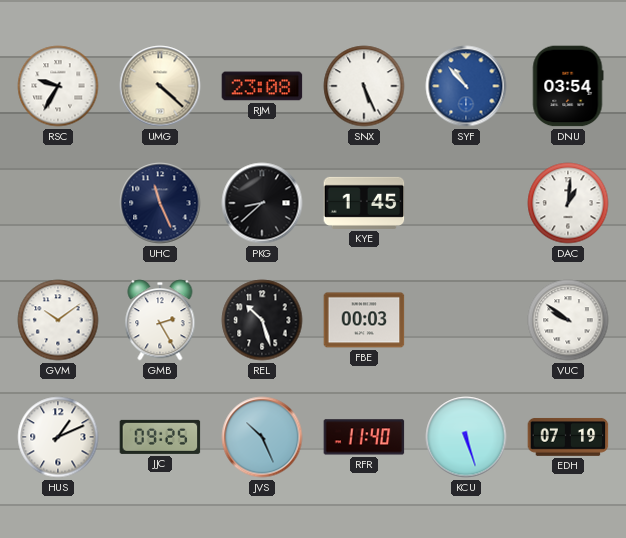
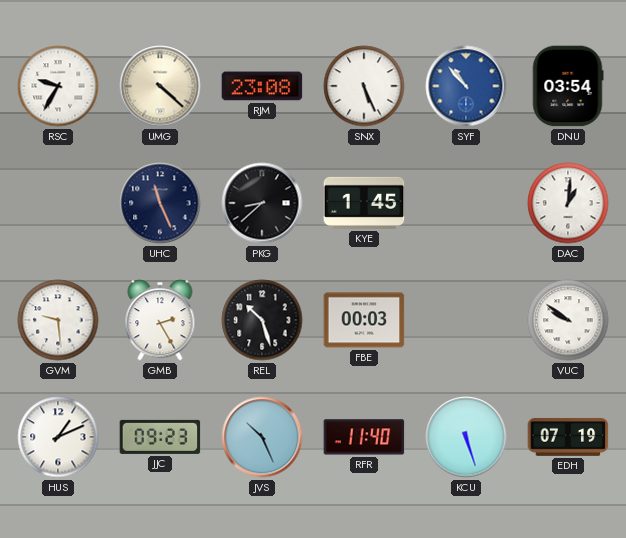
GVM: 10:09 -> 9:29 (58, 320)
JJC: 09:25 -> 09:23 (160, 437)
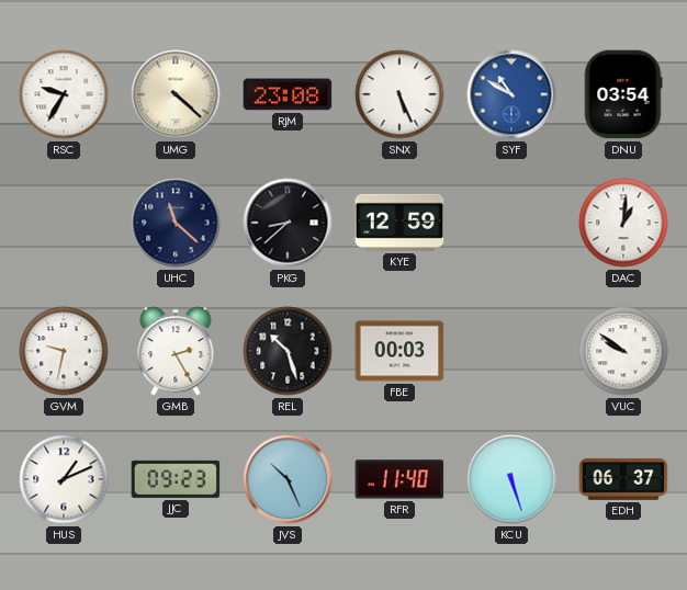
SYF: 10:53 -> 10:50 (511, 94)
UHC: 11:26 -> 11:22 (176, 223)
KYE: 1:45 -> 12:59 (399, 223)
GVM: 9:29 -> 9:32 (64, 351)
EDH: 07:19 -> 06:37 (623, 479)
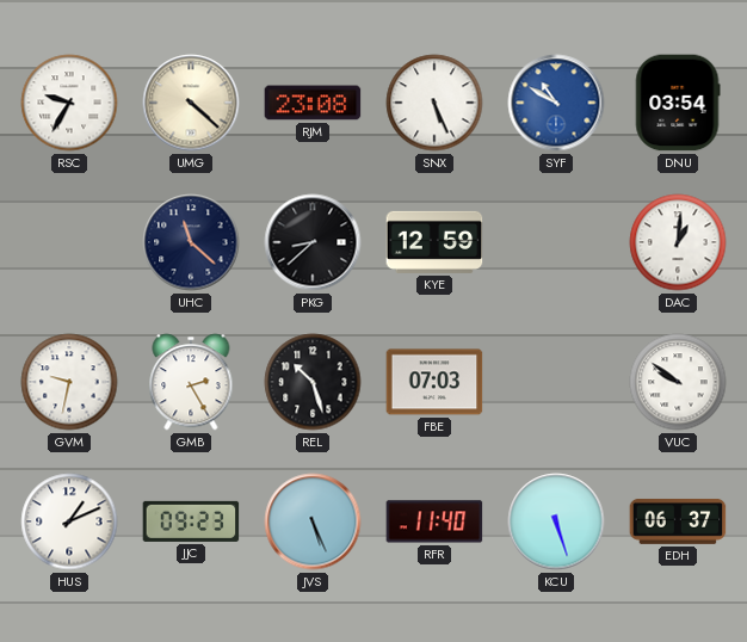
FBE: 00:03 -> 07:03 (434, 382)
JVS: 10:26 -> 5:26 (313, 521)
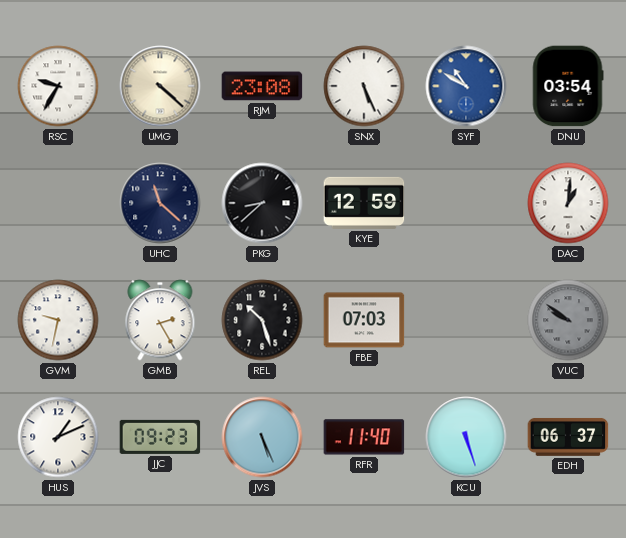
VUC dial: white -> grey (568, 320)
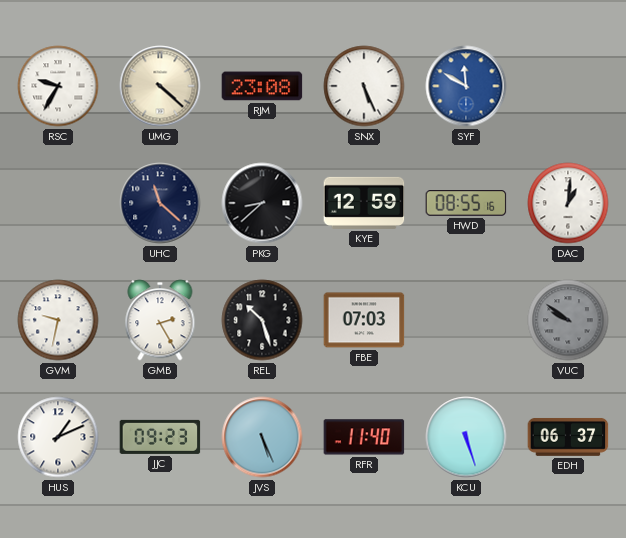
SYF: 10:50 -> 11:50 (466, 86)
DNU: 03:54 -> none (568, 86)
HWD: none -> 08:55 (466, 203)
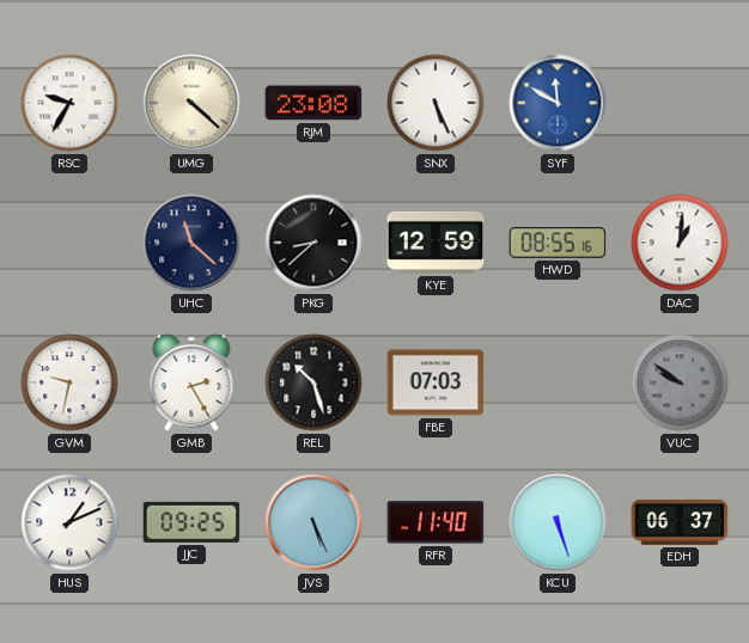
JJC: 09:23 -> 09:25 (191, 522)
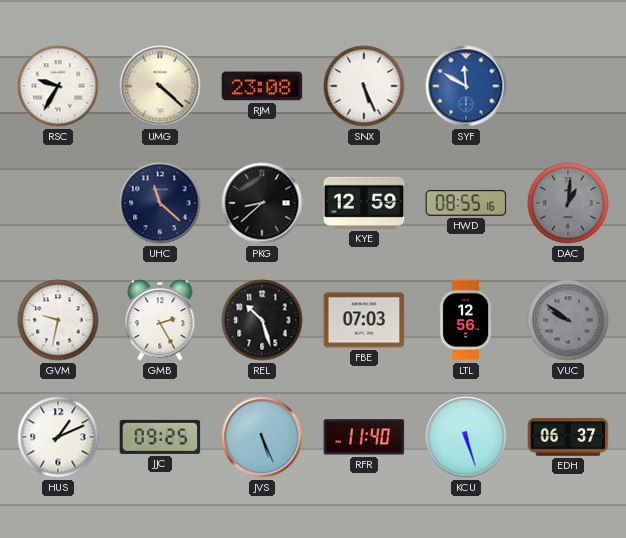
DAC dial: white -> grey (568, 203)
LTL: none -> 12:56 (466, 320)
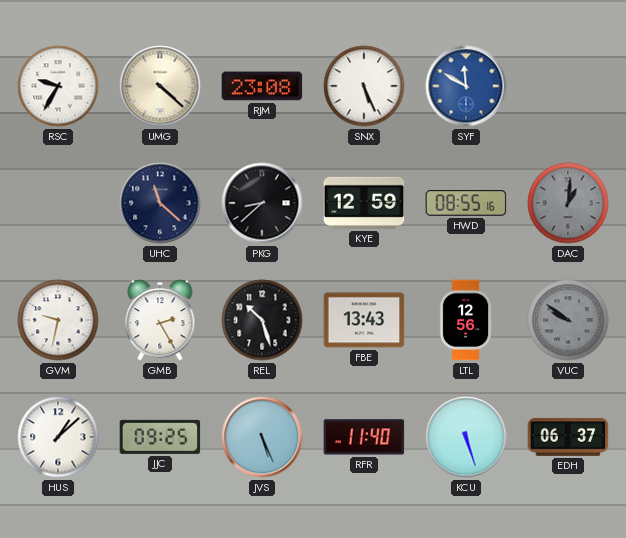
FBE: 07:03 -> 13:43 (364, 320)
HUS: 1:11 -> 1:08 (58, 437)
